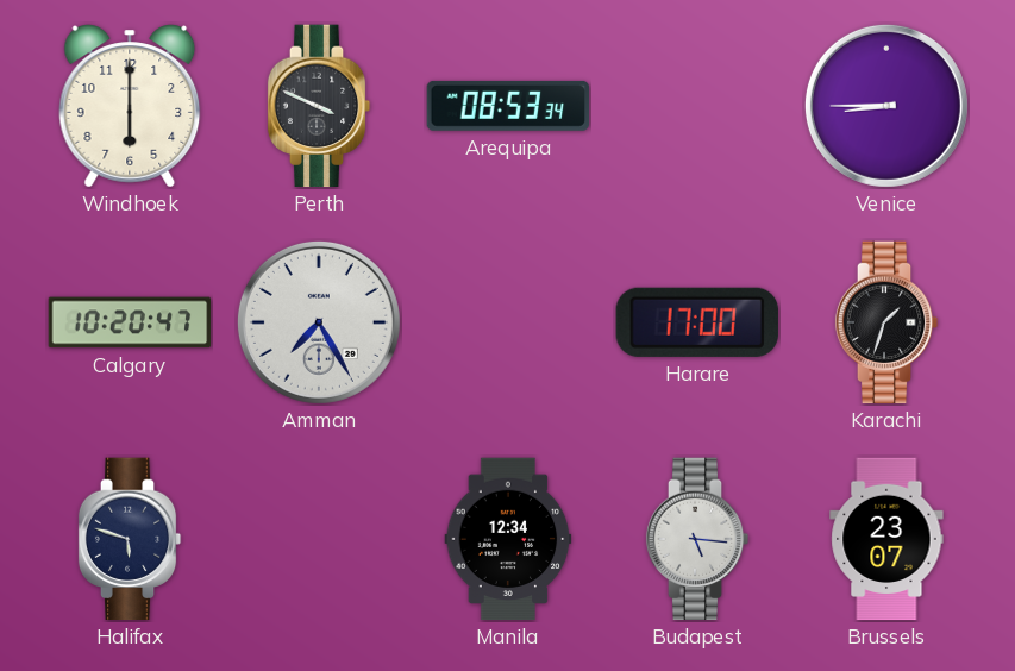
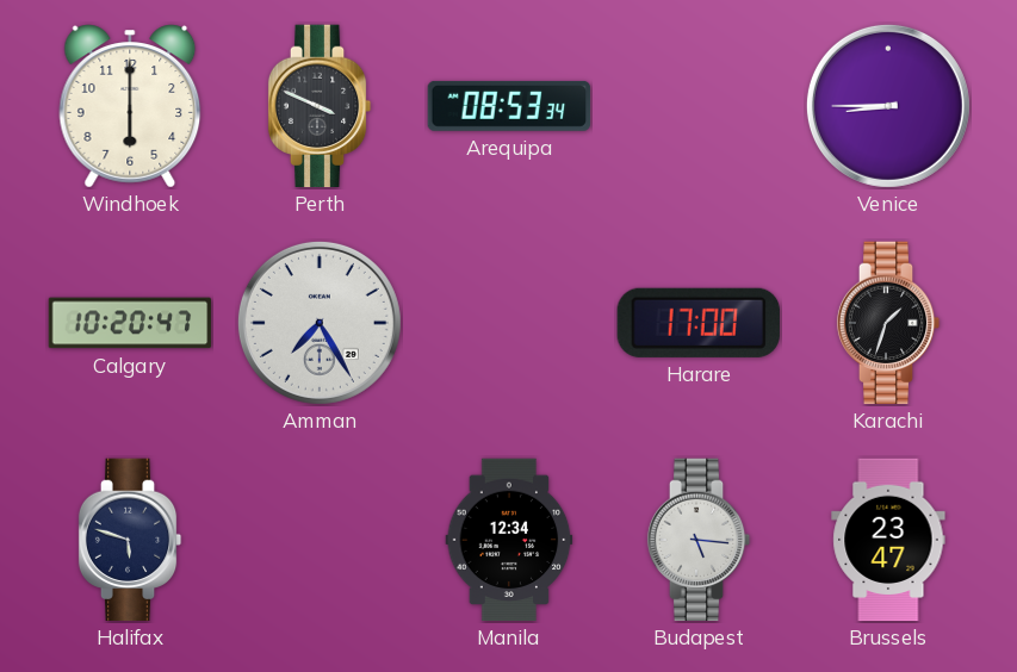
Brussels: 23:07 -> 23:47 (888, 540)
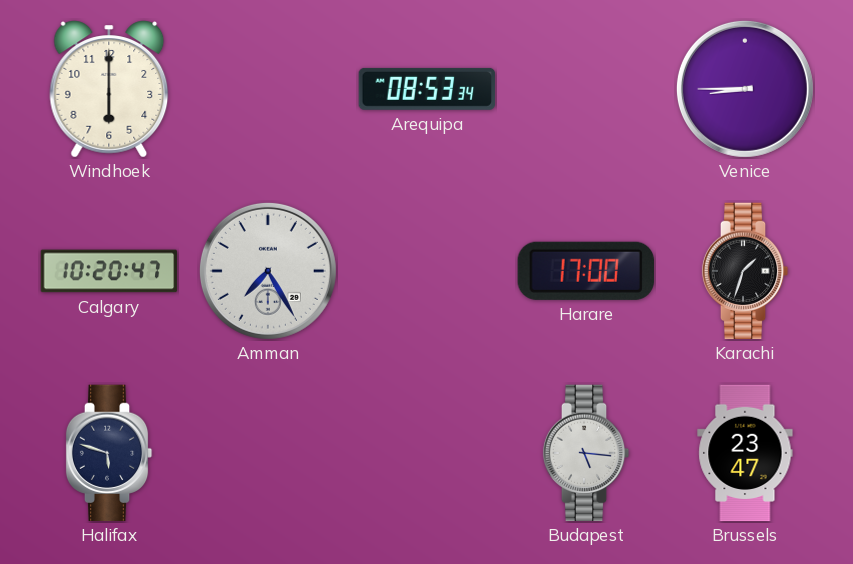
Perth: 3:49 -> none (320, 106)
Manila: 12:34 -> none (509, 540)
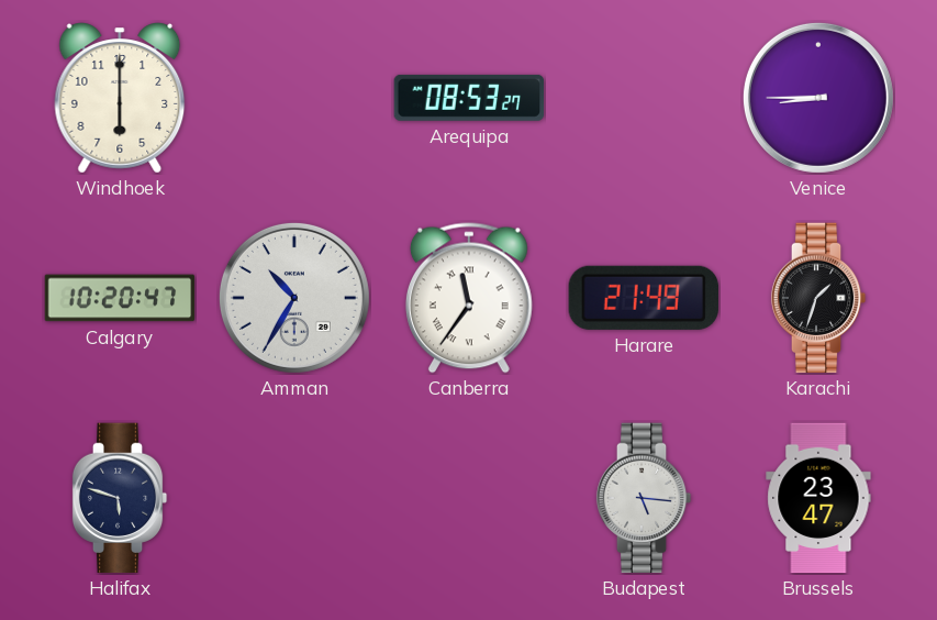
Arequipa: 08:53:34 -> 08:53:27 (469, 98)
Amman: 7:25 -> 10:35 (294, 298)
Canberra: none -> 11:36 (469, 298)
Harare: 17:00 -> 21:49 (644, 298)
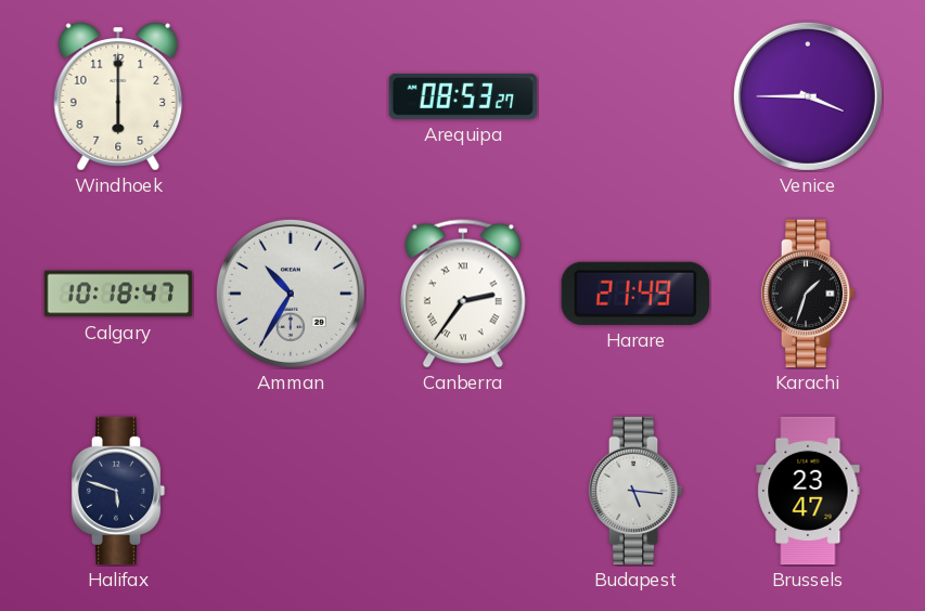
Venice: 8:45 -> 3:45 (808, 96)
Calgary: 10:20 -> 10:18 (118, 294)
Canberra: 11:36 -> 2:36 (463, 294)
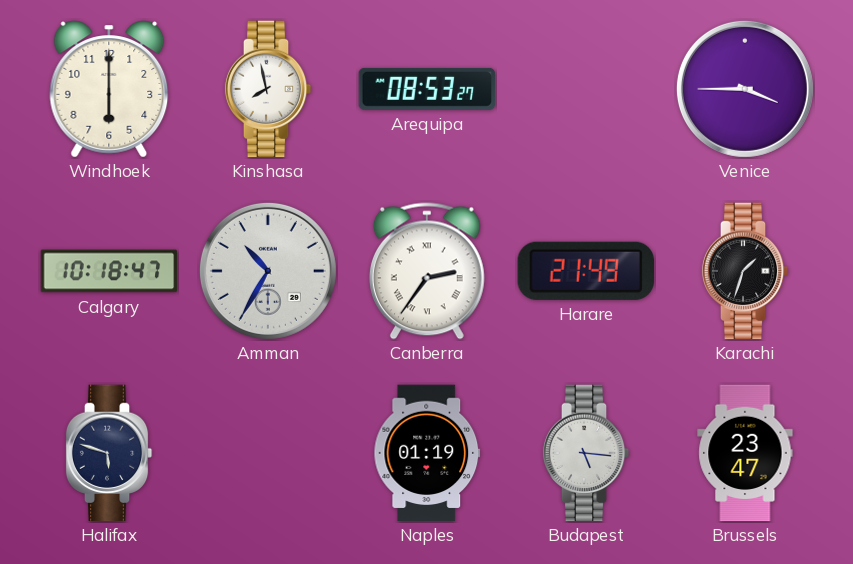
Kinshasa: none -> 7:58 (268, 89)
Naples: none -> 01:19 (427, 453)
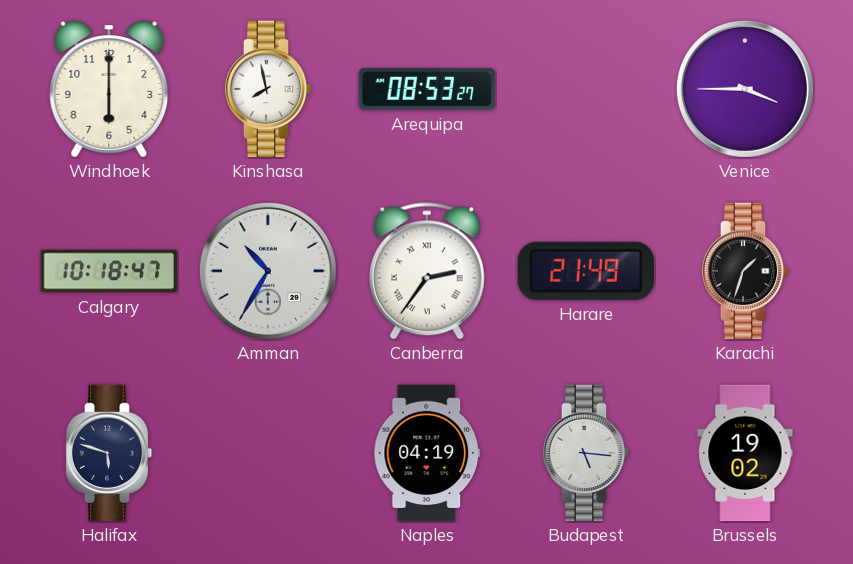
Naples: 01:19 -> 04:19 (427, 453)
Brussels: 23:47 -> 19:02 (745, 453)
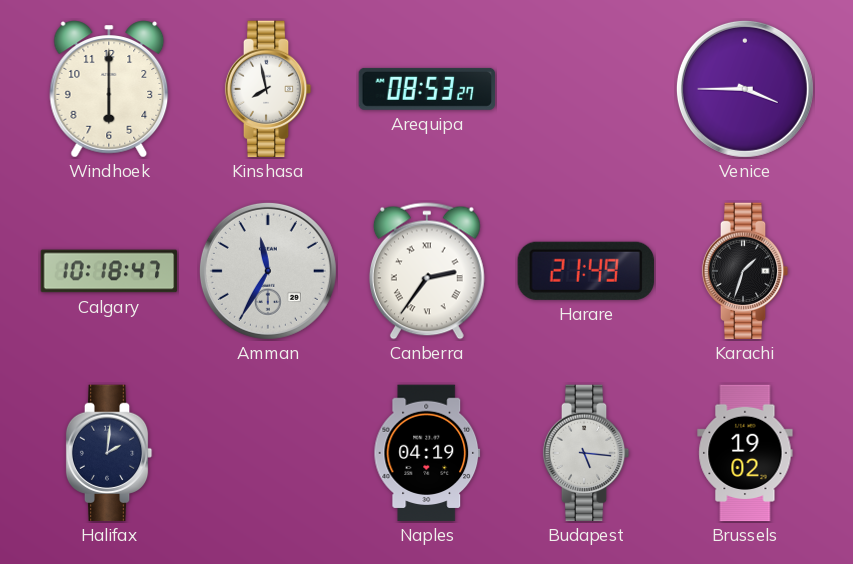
Amman: 10:35 -> 11:35 (268, 271)
Halifax: 5:48 -> 2:01 (109, 453)
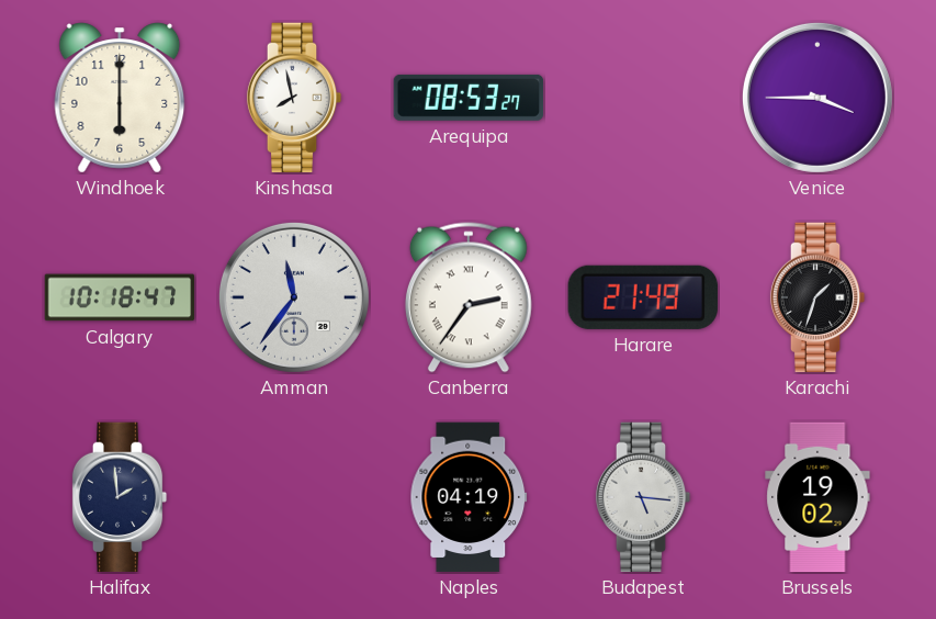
Amman: 11:35 -> 11:36 (294, 297)
Halifax: 2:01 -> 1:59 (120, 497)
